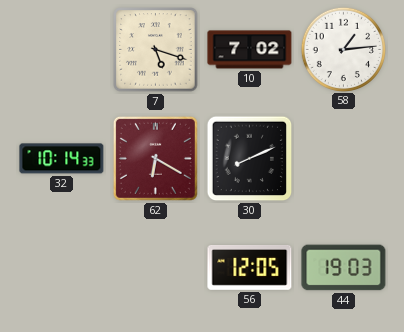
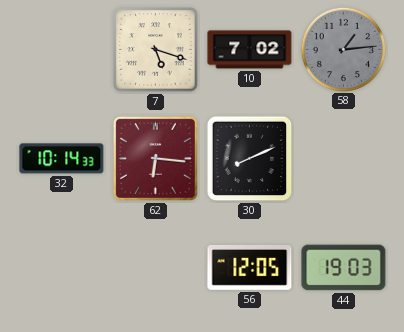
58 dial: white -> grey (343, 49)
62: 6:20 -> 6:16 (155, 158)
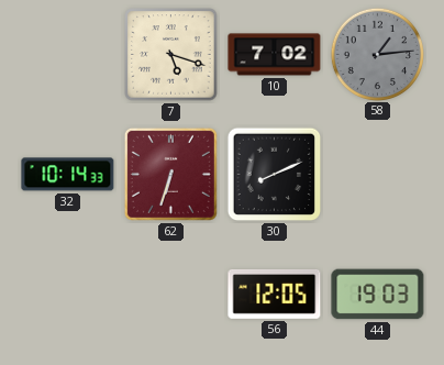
62: 6:16 -> 6:33 (170, 174)
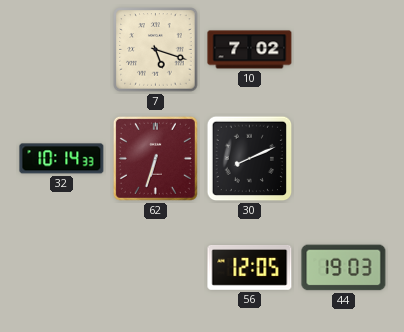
58: 1:14 -> none (377, 54)
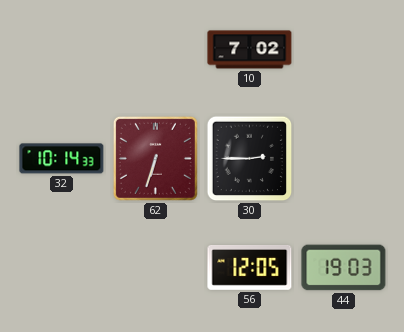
7: 5:18 -> none (156, 50)
30: 8:11 -> 2:45 (250, 159)
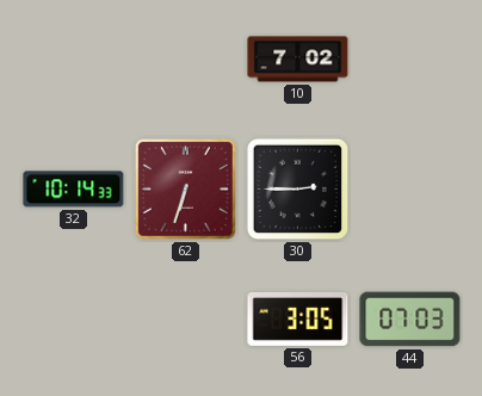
56: 12:05 -> 3:05 (298, 320)
44: 19:03 -> 07:03 (410, 320)
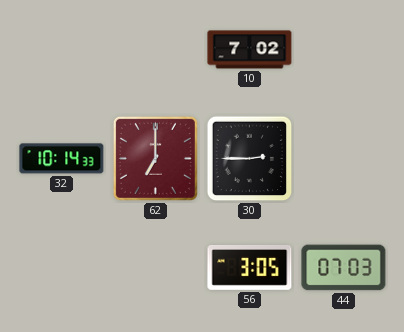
62: 6:33 -> 7:00 (155, 158)
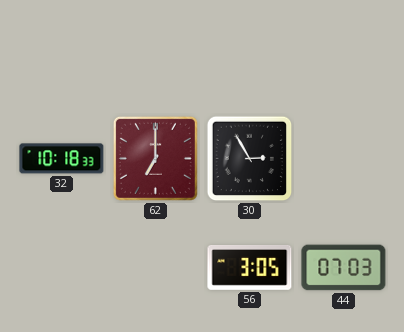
10: 7:02 -> none (250, 50)
32: 10:14 -> 10:18 (62, 159)
30: 2:45 -> 2:55 (250, 159)
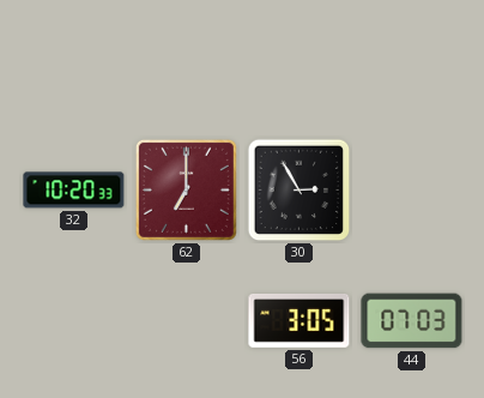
32: 10:18 -> 10:20 (74, 191)
